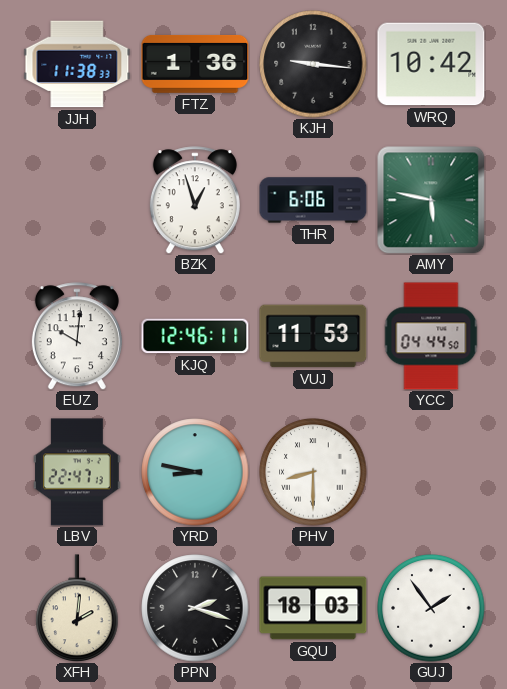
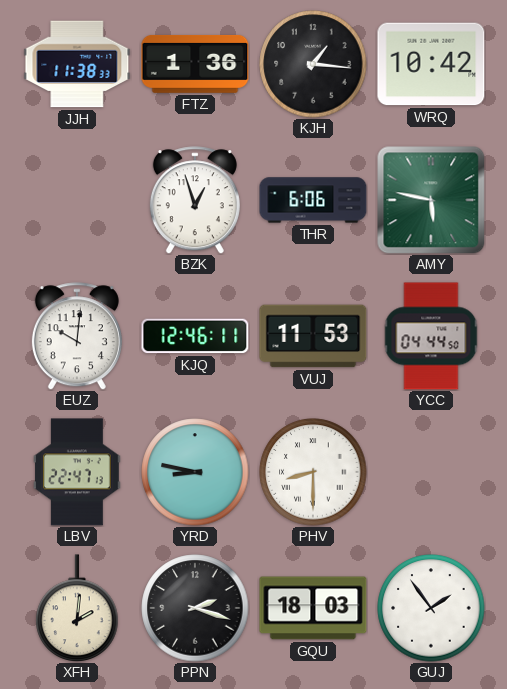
KJH: 9:16 -> 1:16 (313, 64)
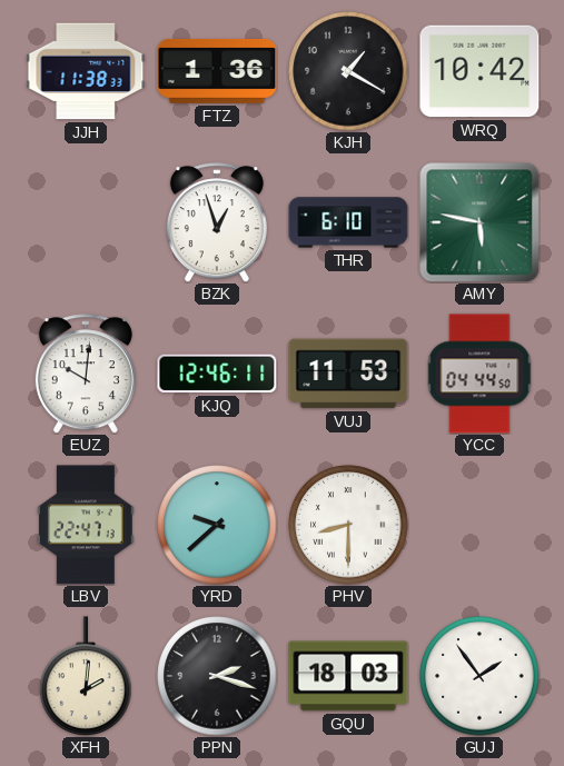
KJH: 1:16 -> 1:20 (348, 71)
THR: 6:06 -> 6:10 (348, 222)
YRD: 8:47 -> 9:38 (217, 525)
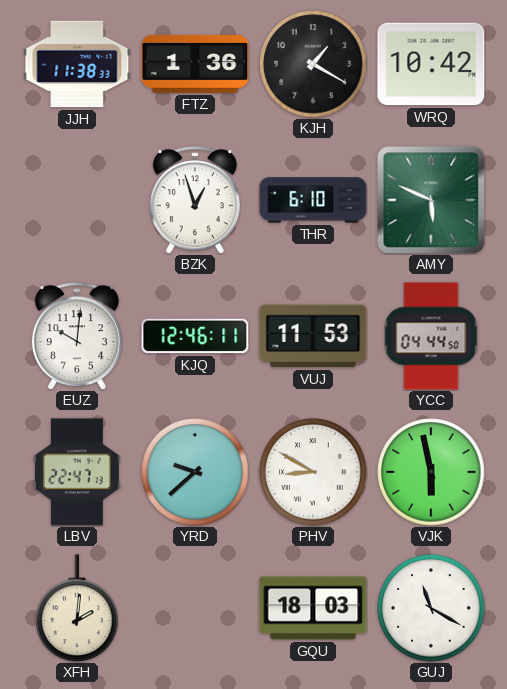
AMY: 5:47 -> 5:49 (431, 200)
PHV: 8:30 -> 8:50 (313, 472)
VJK: none -> 5:58 (431, 472)
PPN: 2:18 -> none (217, 676)
GUJ: 1:54 -> 11:20 (431, 608)
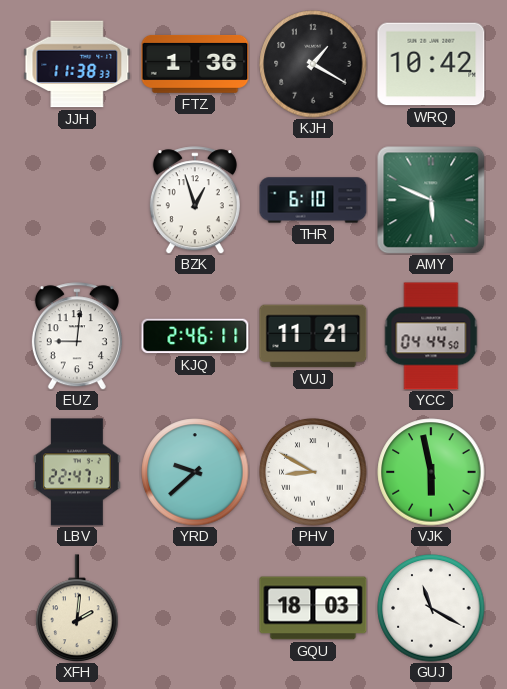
EUZ: 10:01 -> 9:01 (77, 336)
KJQ: 12:46 -> 2:46 (195, 336)
VUJ: 11:53 -> 11:21 (313, 336)
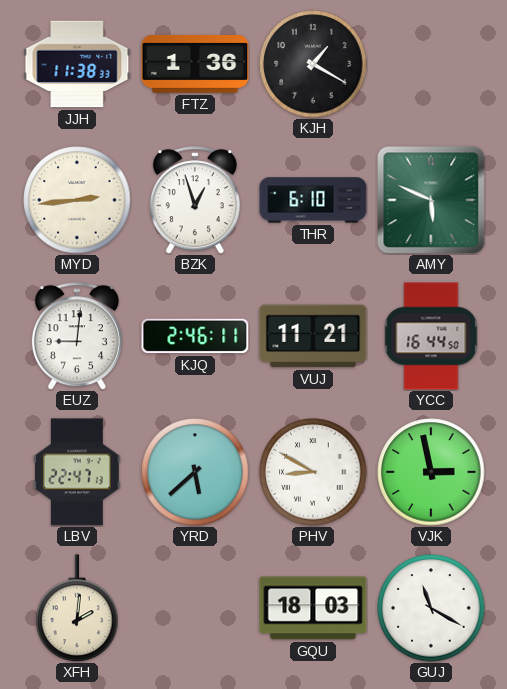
WRQ: 10:42 -> none (431, 64)
MYD: none -> 2:44 (77, 200)
YCC: 04:44 -> 16:44 (431, 336)
YRD: 9:38 -> 5:38 (195, 472)
VJK: 5:58 -> 2:58 (431, 472)
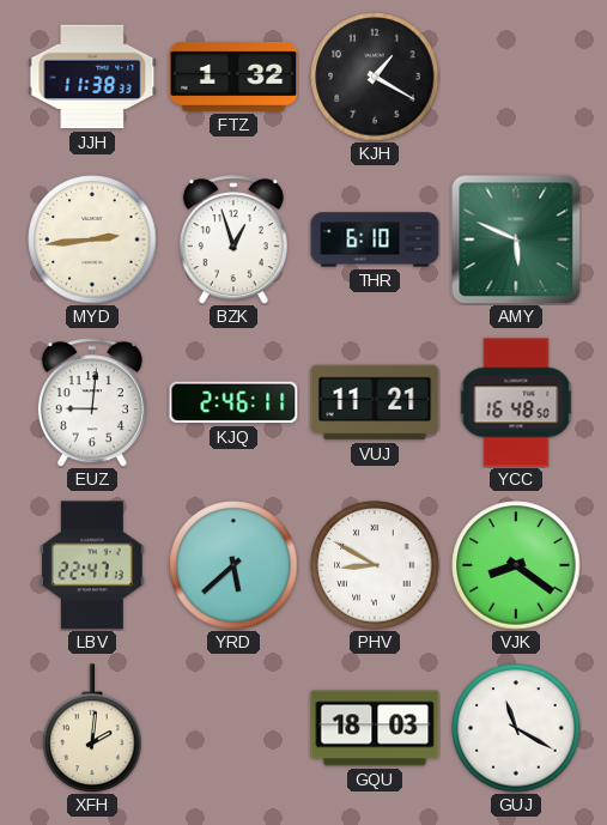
FTZ: 1:36 -> 1:32 (233, 77)
YCC: 16:44 -> 16:48 (516, 402)
VJK: 2:58 -> 8:21 (516, 565)
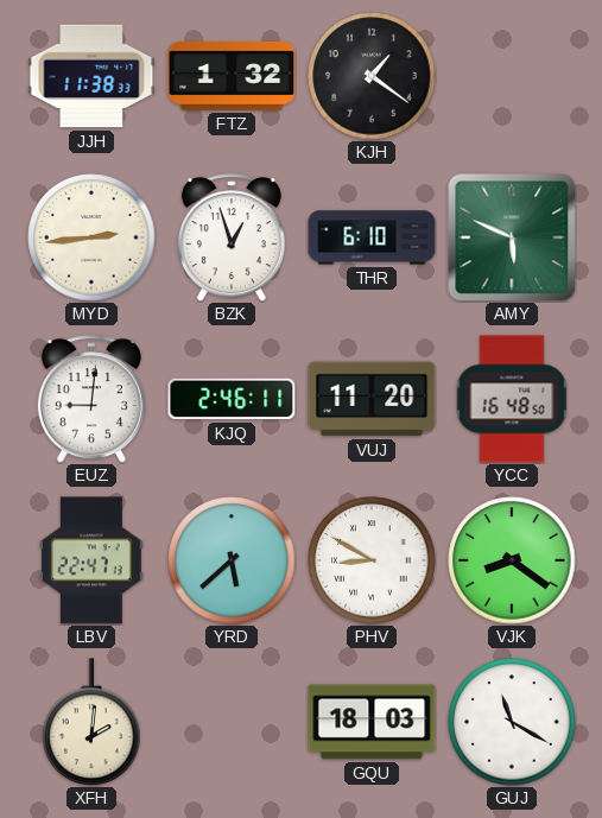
KJH: 1:20 -> 1:21 (372, 76)
VUJ: 11:21 -> 11:20 (372, 399)
